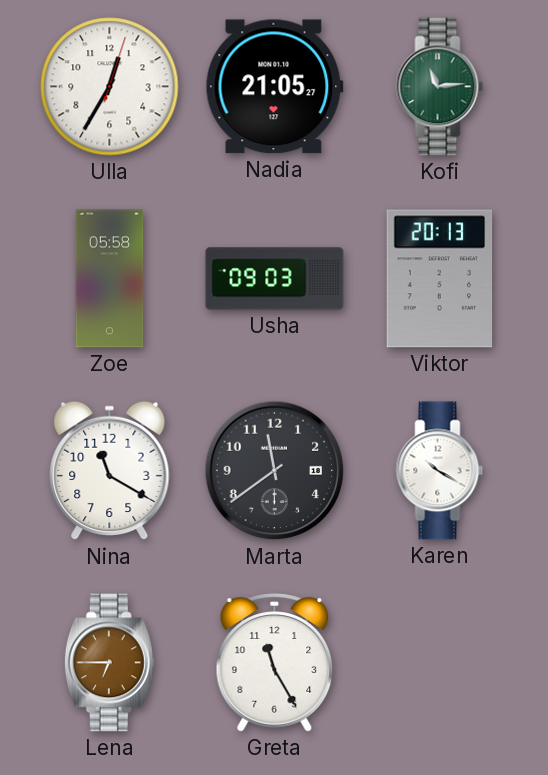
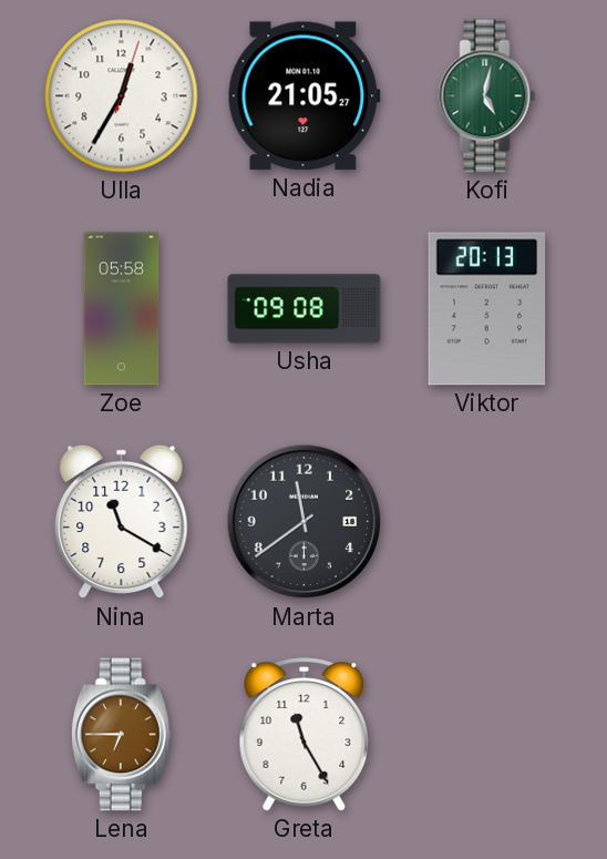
Kofi: 11:14 -> 5:02 (487, 96)
Usha: 09:03 -> 09:08 (305, 309)
Karen: 10:20 -> none (440, 471)
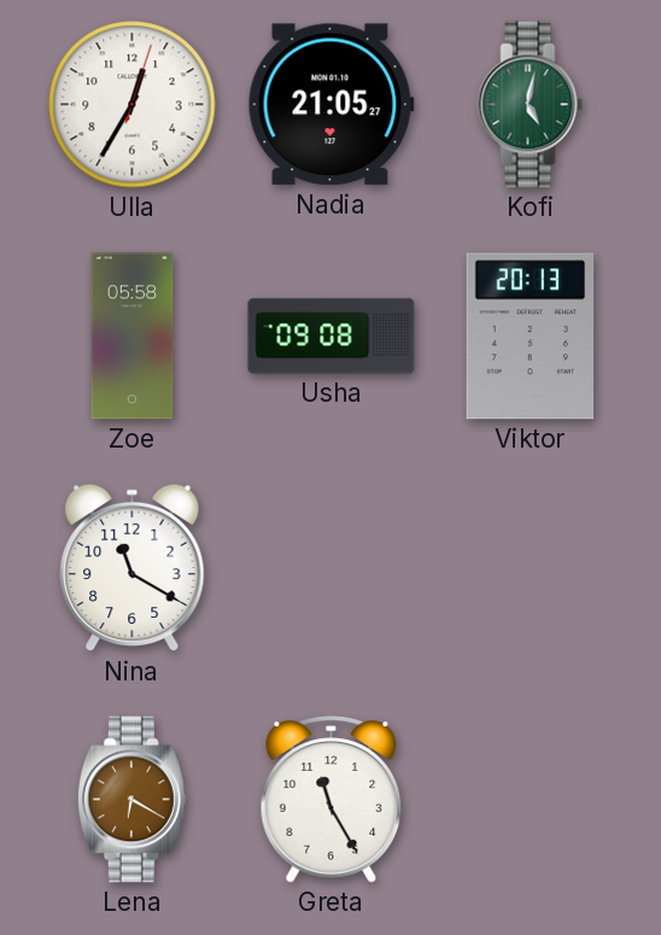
Marta: 11:39 -> none (305, 522)
Lena: 6:45 -> 6:20 (131, 800)
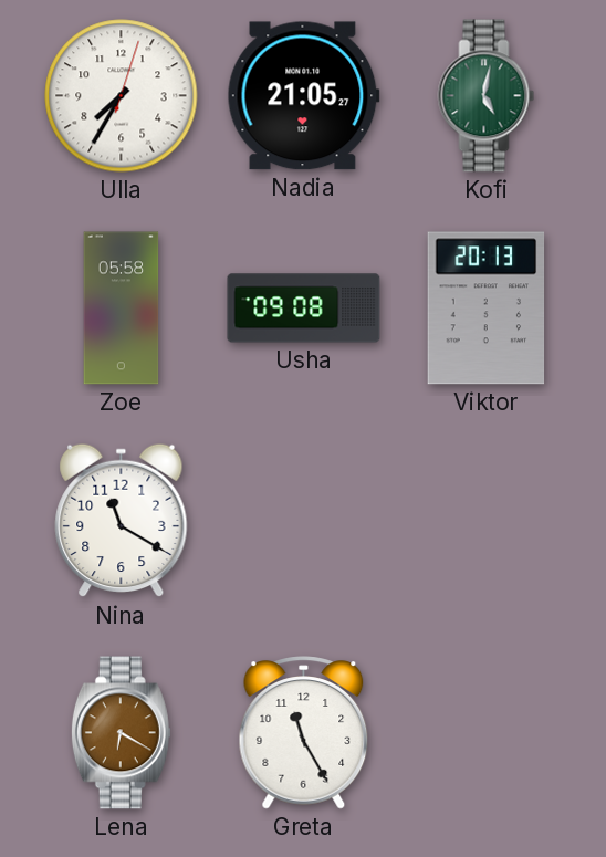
Ulla: 12:35 -> 7:35 (122, 96)
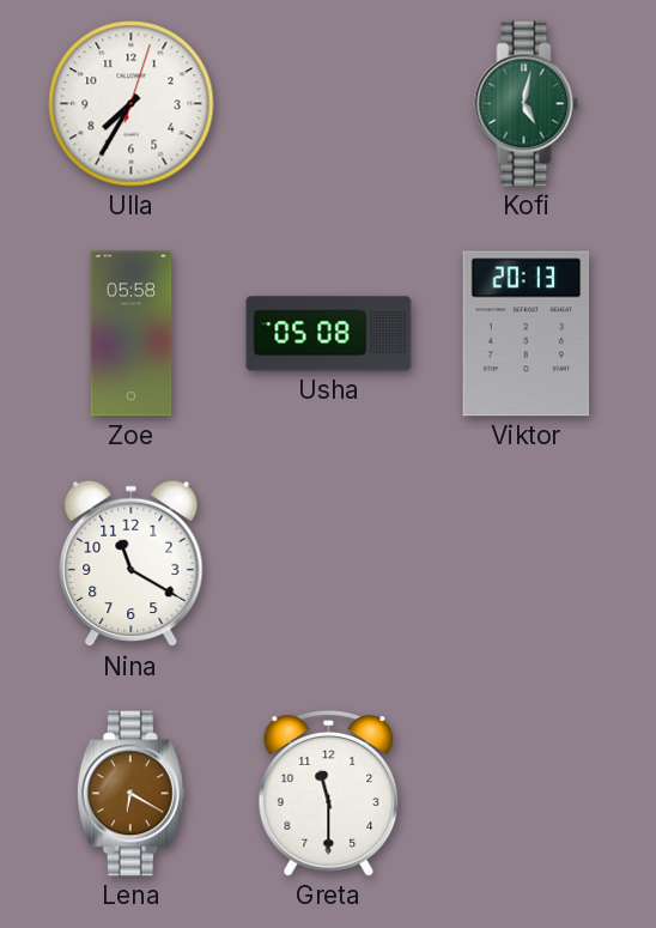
Nadia: 21:05 -> none (303, 96)
Usha: 09:08 -> 05:08 (329, 334)
Greta: 11:25 -> 11:30 (329, 794)
